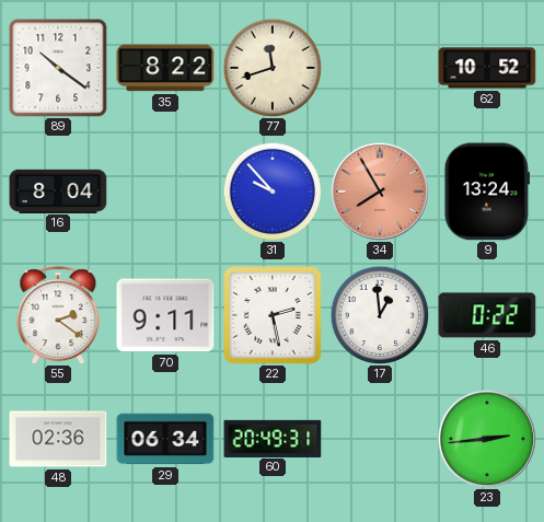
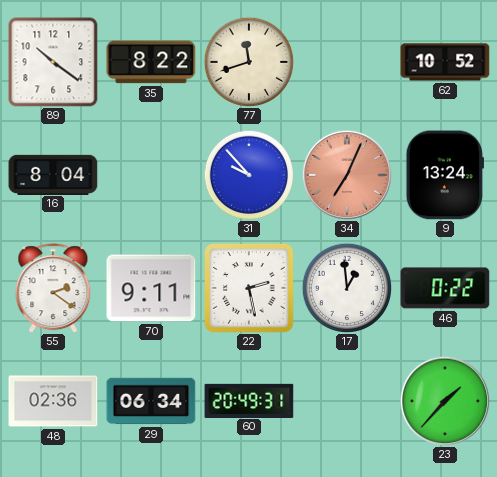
34: 7:55 -> 7:04 (346, 174)
23: 2:44 -> 1:37 (444, 400)
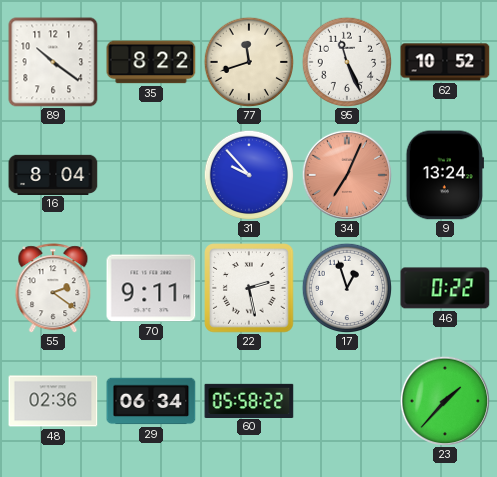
95: none -> 11:26 (346, 61)
17: 12:59 -> 12:57 (346, 287)
60: 20:49 -> 05:58 (249, 400)
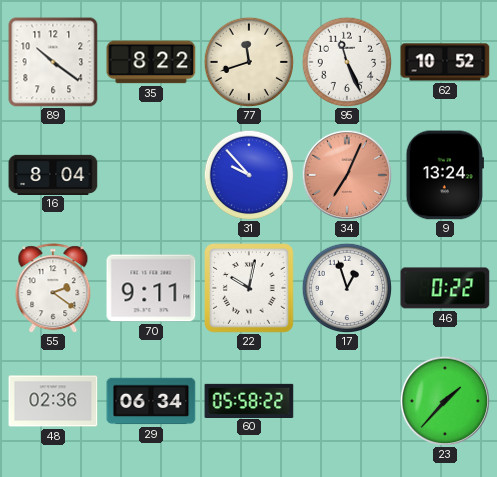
22: 2:28 -> 10:02 (249, 288)
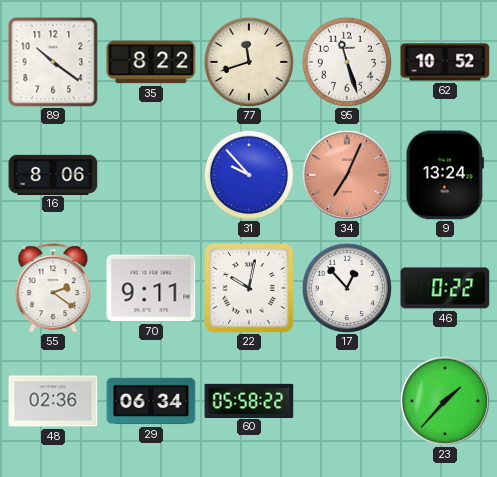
95: 11:26 -> 11:27 (346, 61)
16: 8:04 -> 8:06 (53, 174)
17: 12:57 -> 12:53 (346, 287)
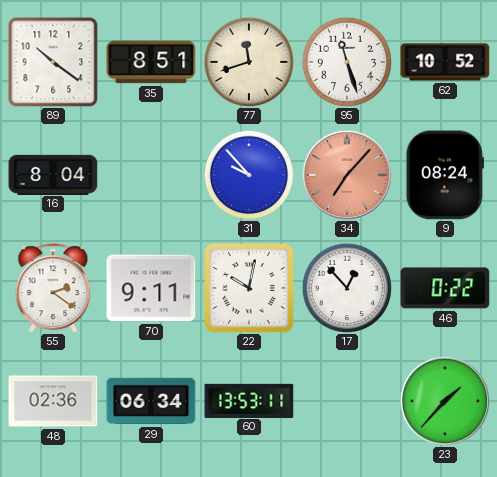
35: 8:22 -> 8:51 (151, 62)
16: 8:06 -> 8:04 (53, 174)
34: 7:04 -> 7:07 (346, 174)
9: 13:24 -> 08:24 (444, 175)
60: 05:58 -> 13:53 (249, 400)
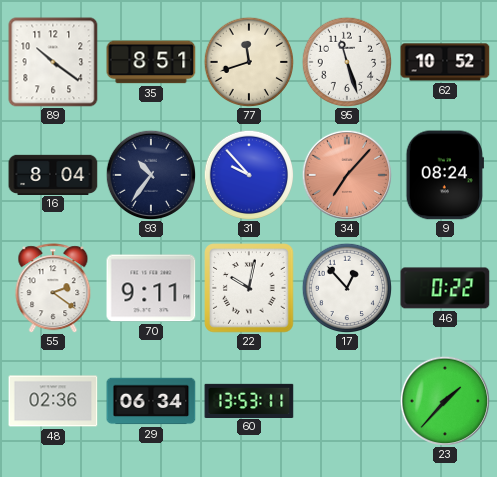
93: none -> 10:36 (150, 174)
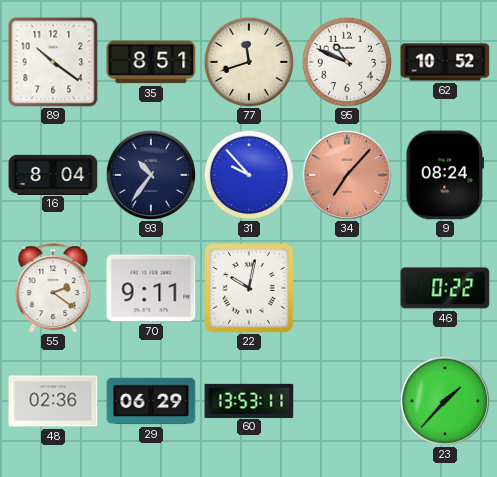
95: 11:27 -> 10:49 (346, 61)
17: 12:53 -> none (346, 287)
29: 06:34 -> 06:29 (151, 401)
